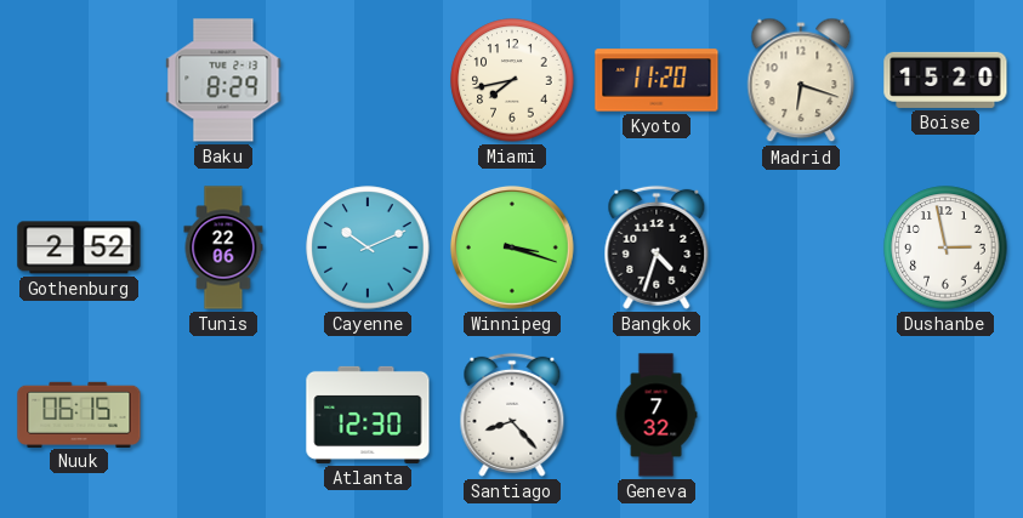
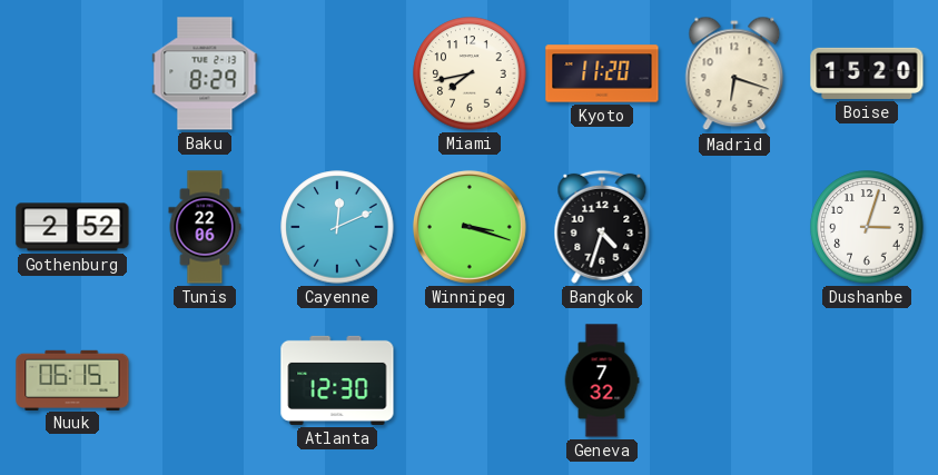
Cayenne: 10:11 -> 12:11 (337, 227)
Dushanbe: 2:58 -> 3:03 (867, 227)
Santiago: 8:23 -> none (512, 415)
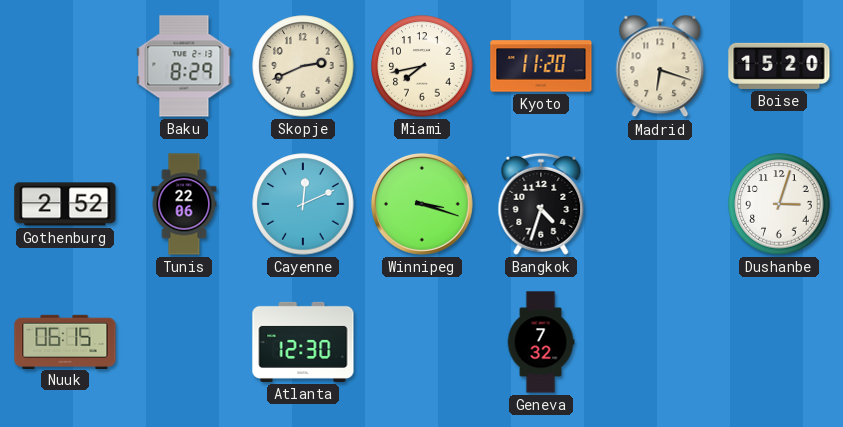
Skopje: none -> 2:41 (303, 66)
